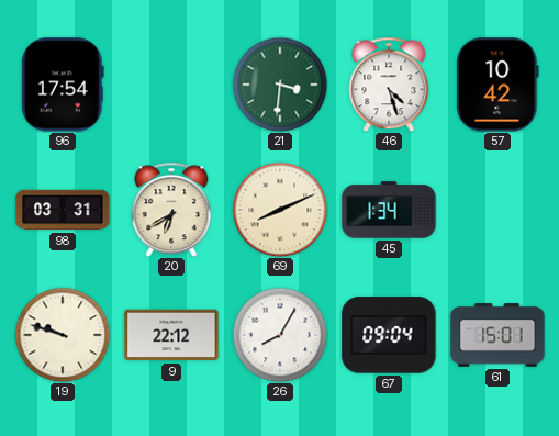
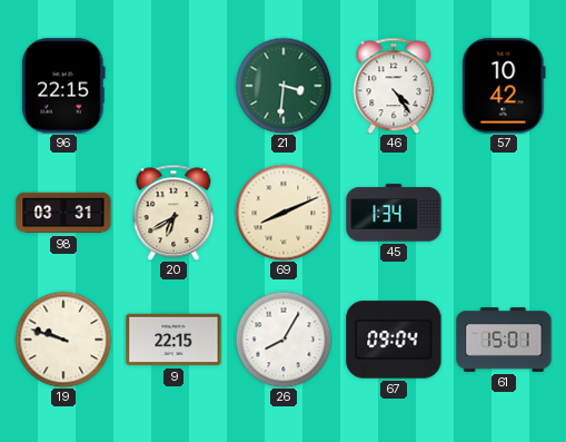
96: 17:54 -> 22:15 (63, 86)
46: 4:27 -> 4:24 (394, 86)
9: 22:12 -> 22:15 (173, 340)
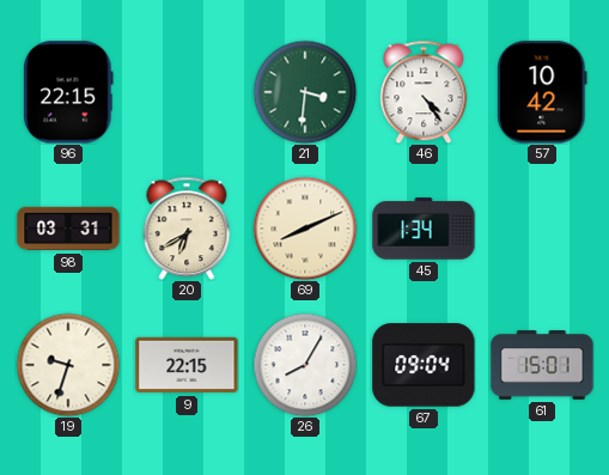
19: 9:48 -> 9:33 (68, 365)
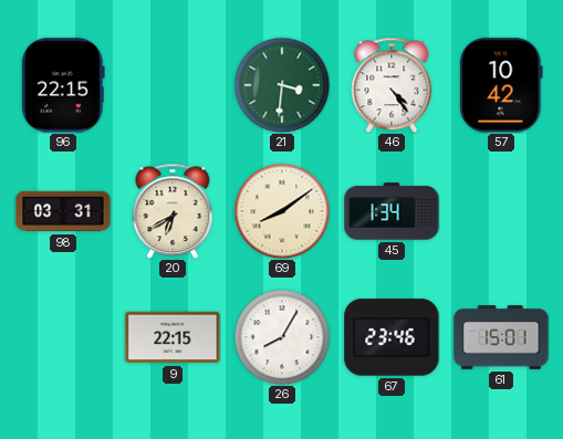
69: 8:11 -> 8:09 (282, 211)
19: 9:33 -> none (68, 365)
67: 09:04 -> 23:46 (392, 337)
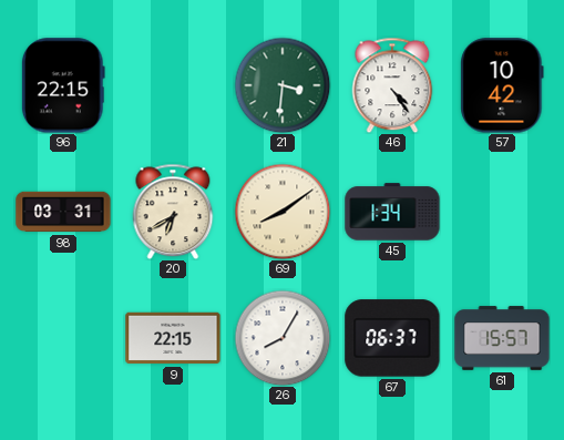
67: 23:46 -> 06:37 (392, 338)
61: 15:01 -> 15:57 (502, 338)
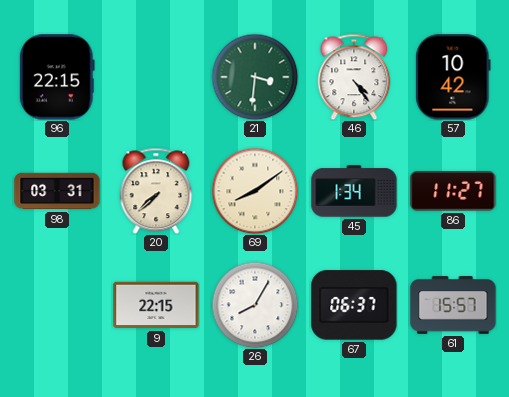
20: 6:40 -> 7:38 (156, 191)
86: none -> 11:27 (453, 192)
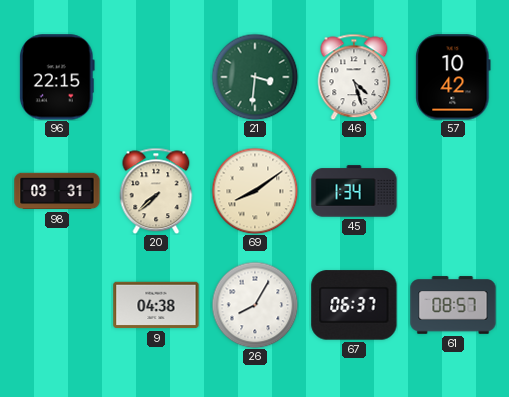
46: 4:24 -> 4:27 (354, 77)
86: 11:27 -> none (453, 192)
9: 22:15 -> 04:38 (156, 305)
61: 15:57 -> 08:57 (453, 305)
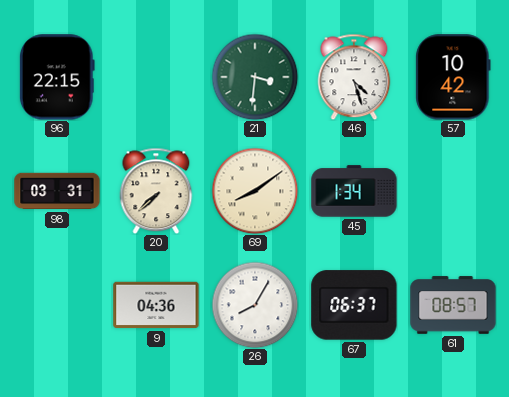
9: 04:38 -> 04:36 (156, 305)
